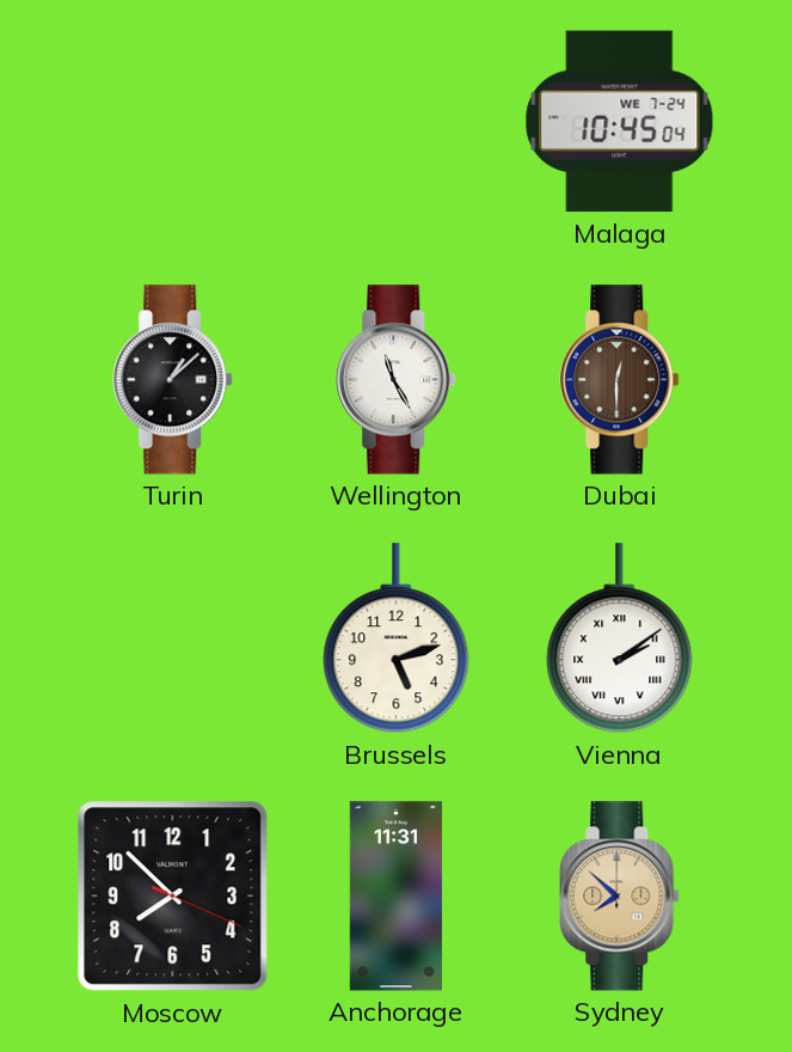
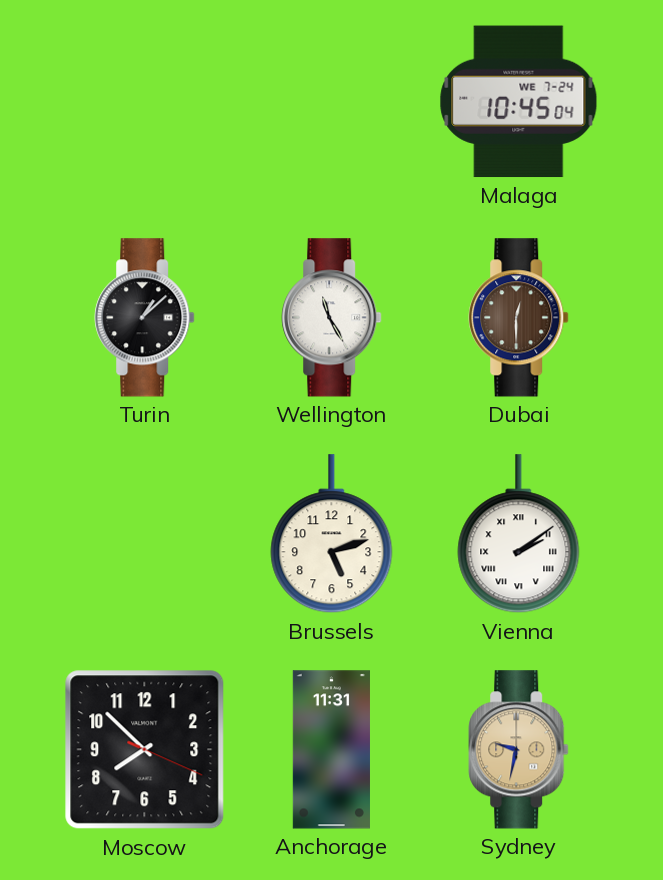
Sydney: 7:52 -> 9:32 (519, 750)
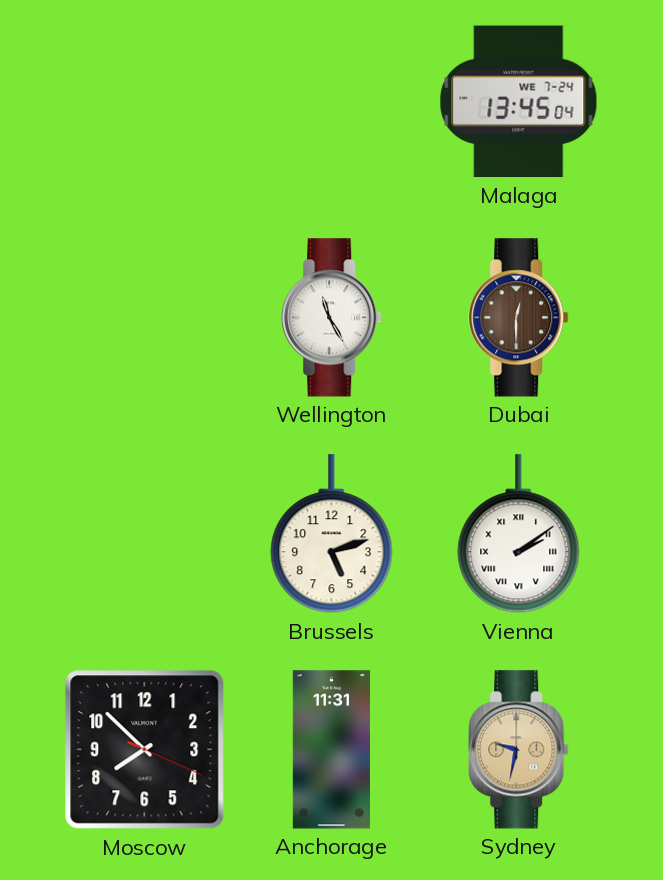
Malaga: 10:45 -> 13:45 (519, 102)
Turin: 1:08 -> none (145, 318)
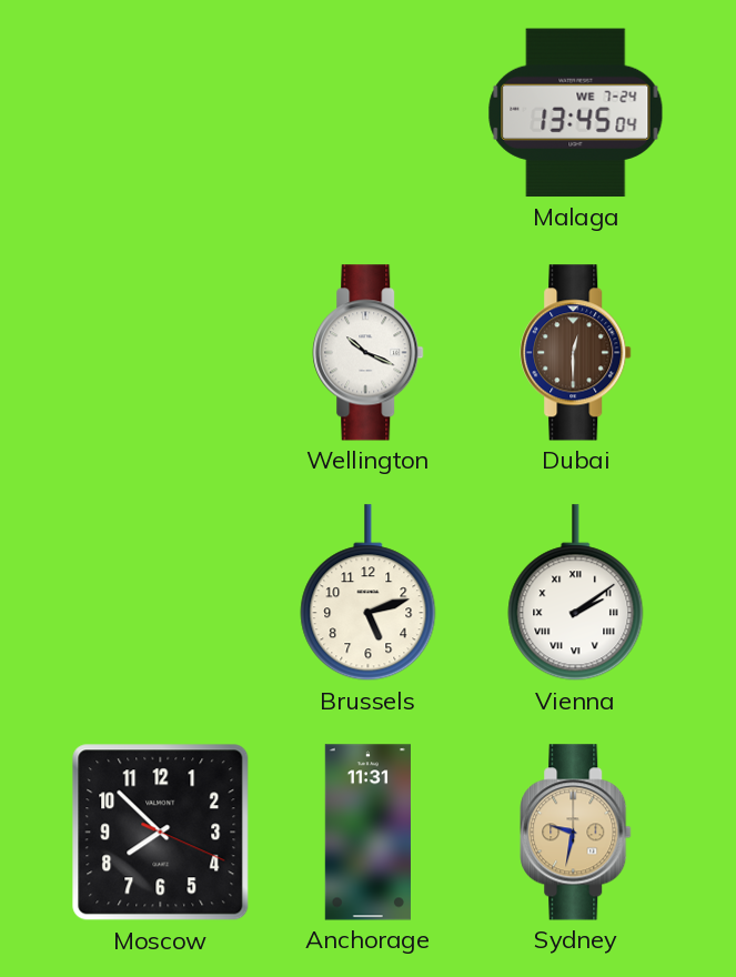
Wellington: 11:25 -> 10:19 (369, 353)
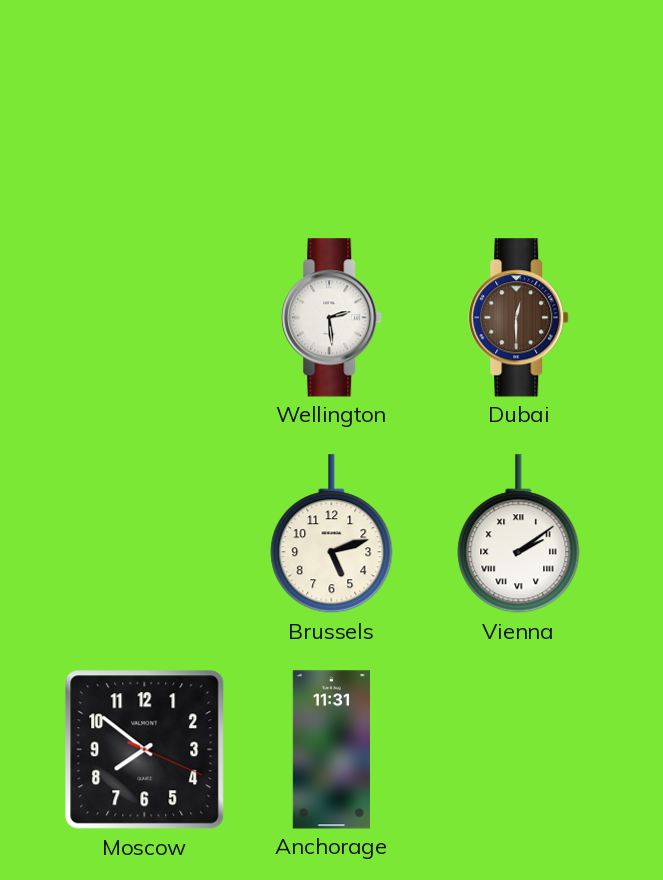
Malaga: 13:45 -> none (576, 113)
Wellington: 10:19 -> 2:29 (332, 318)
Moscow: 7:52 -> 7:51 (145, 750)
Sydney: 9:32 -> none (576, 833)
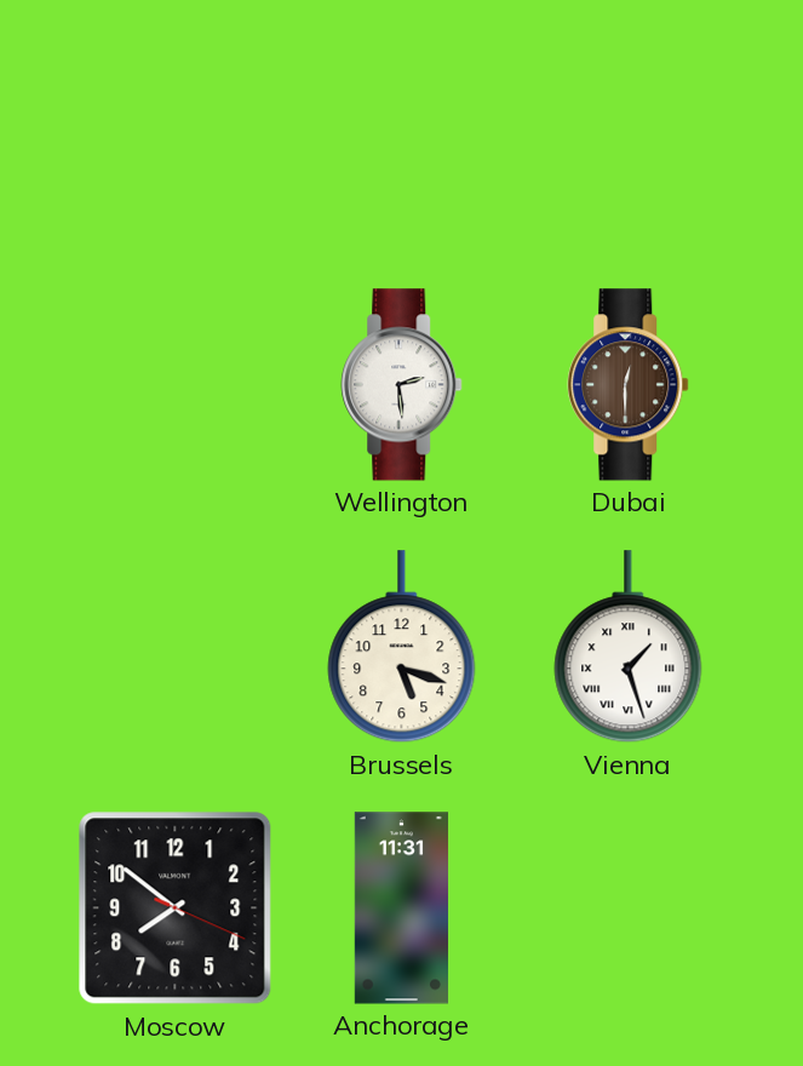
Brussels: 5:12 -> 5:18 (402, 647)
Vienna: 2:09 -> 1:27 (629, 647)
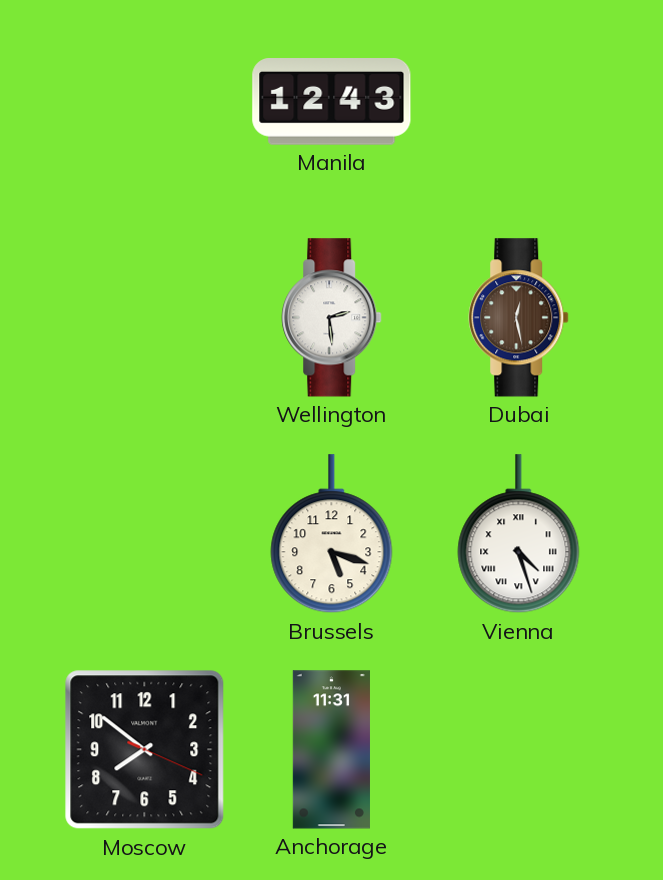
Manila: none -> 12:43 (332, 102)
Dubai: 12:30 -> 12:28 (519, 318)
Vienna: 1:27 -> 4:27 (519, 534)
